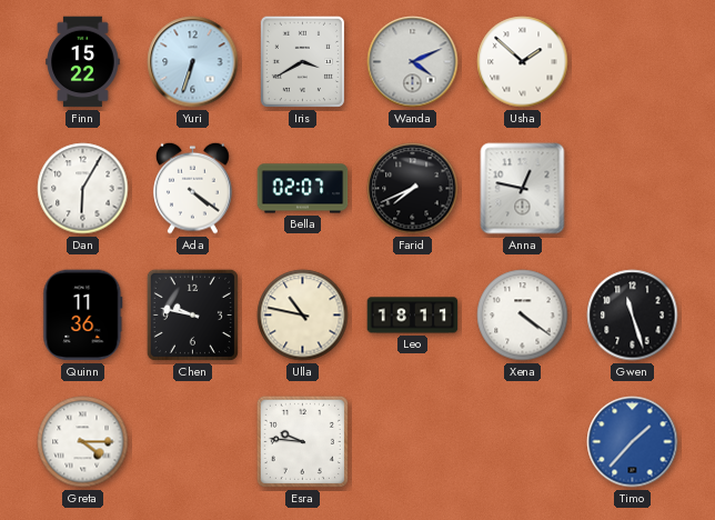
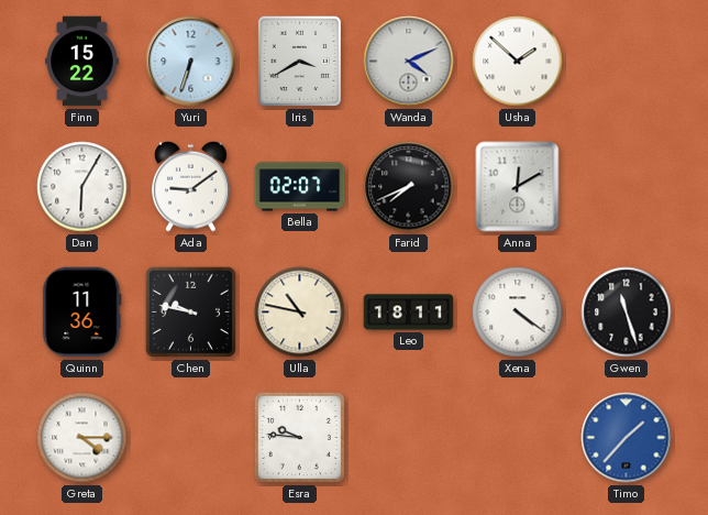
Ada: 4:21 -> 9:09 (191, 186)
Anna: 12:47 -> 12:10 (518, 187)
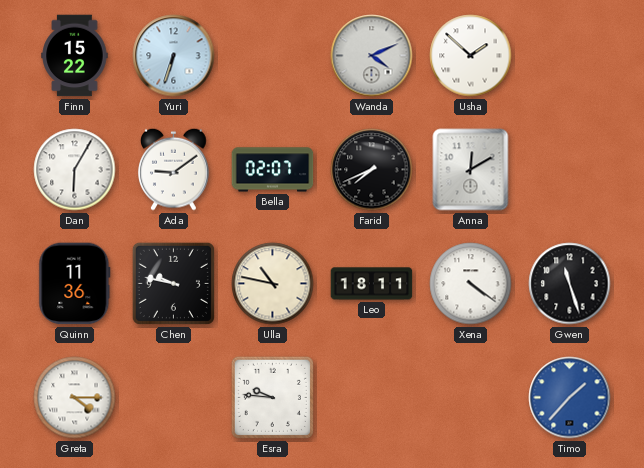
Iris: 3:40 -> none (299, 61)
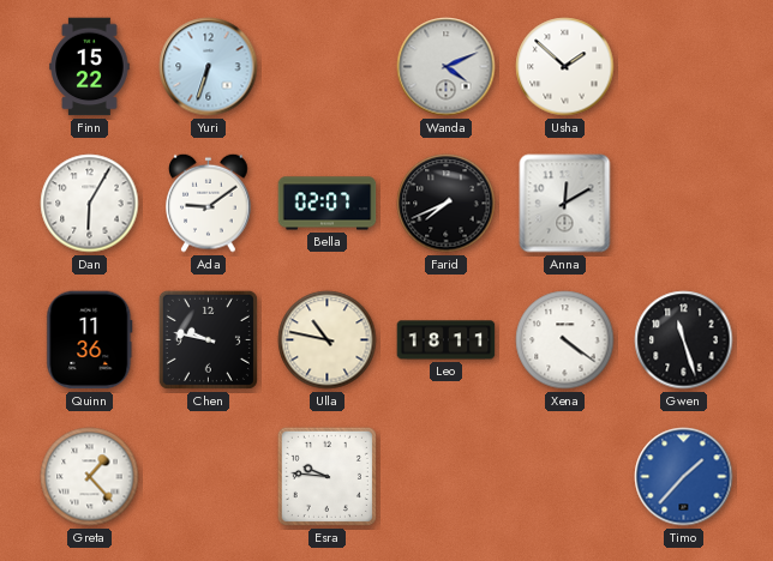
Greta: 4:15 -> 1:23 (90, 477)
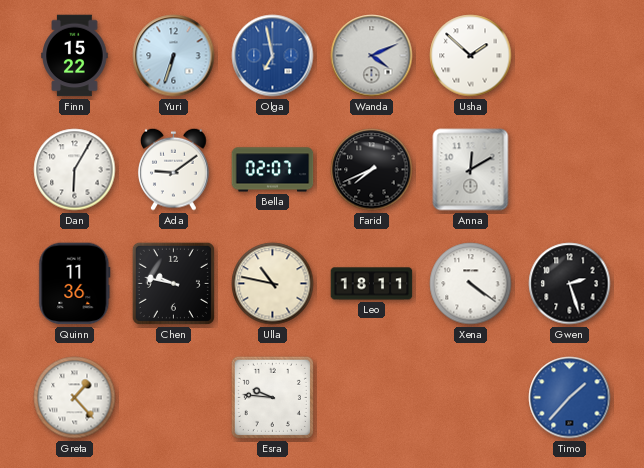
Olga: none -> 6:58 (273, 56)
Gwen: 11:27 -> 2:27 (570, 284)
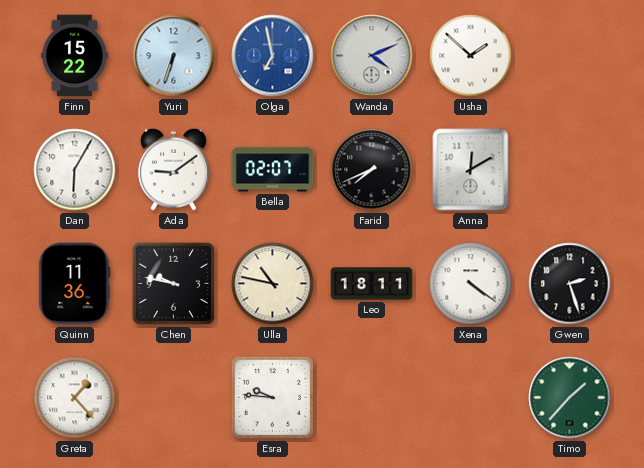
Timo dial: blue -> green (570, 398)
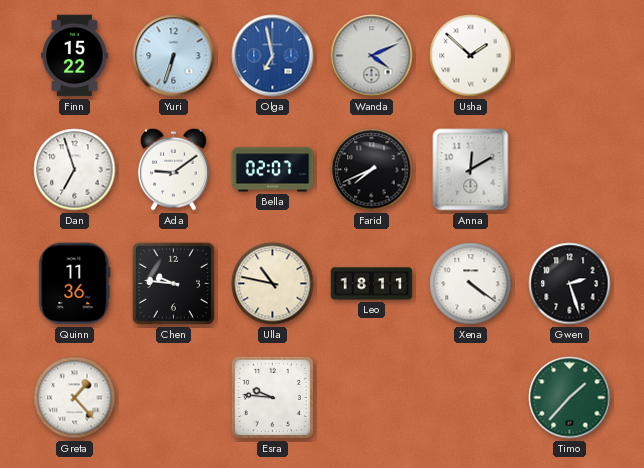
Dan: 6:05 -> 6:57 (75, 170)
Chen: 9:47 -> 9:46 (173, 283)
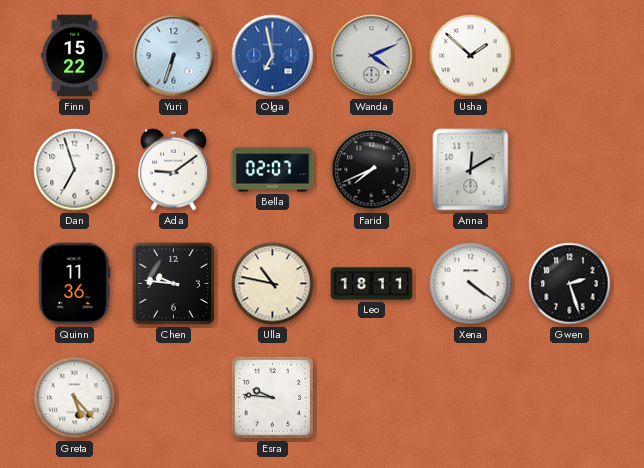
Greta: 1:23 -> 5:23 (75, 398)
Timo: 1:37 -> none (570, 398)
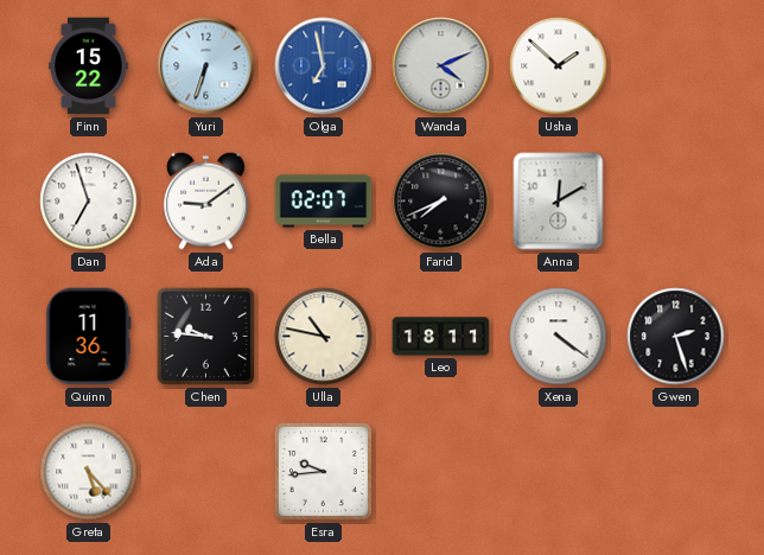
Esra: 9:46 -> 9:44 (323, 471)
